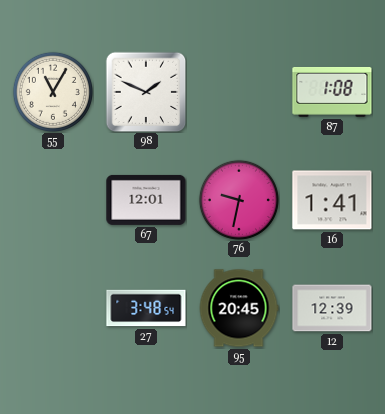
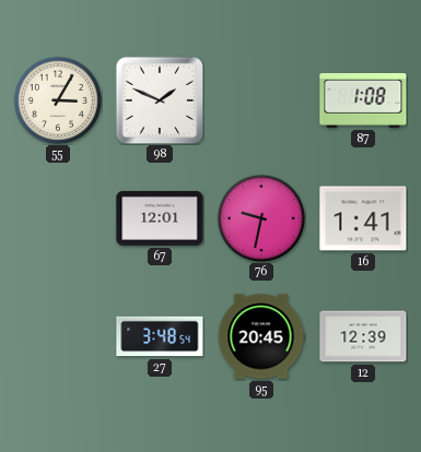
55: 11:05 -> 3:05 (58, 100)
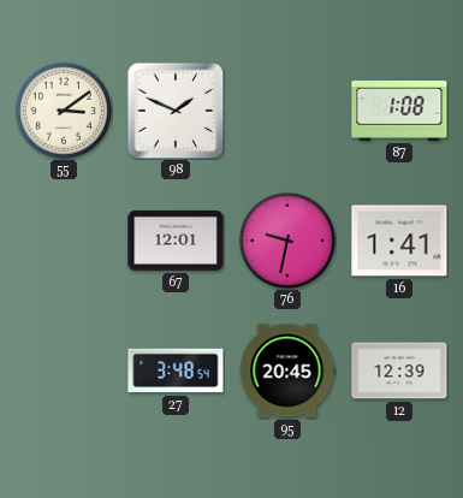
55: 3:05 -> 3:09 (64, 111)
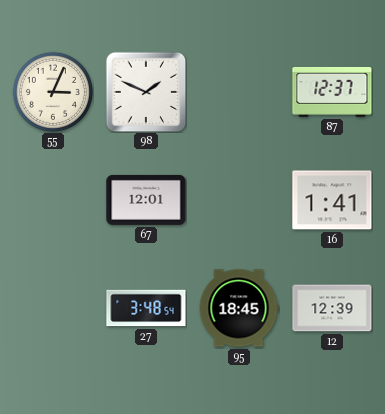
55: 3:09 -> 3:04 (53, 92)
87: 1:08 -> 12:37 (332, 92)
76: 9:32 -> none (287, 241)
95: 20:45 -> 18:45 (239, 308)
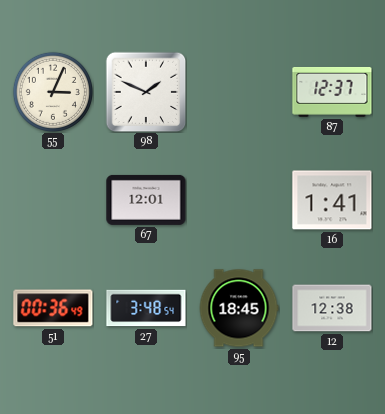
51: none -> 00:36 (53, 308)
12: 12:39 -> 12:38 (332, 308)
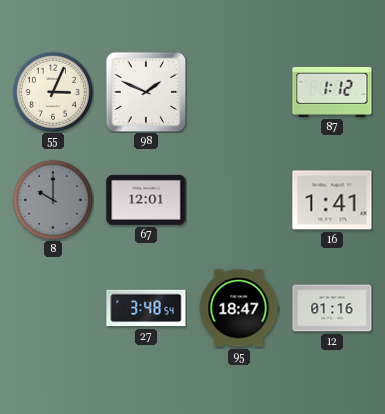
87: 12:37 -> 1:12 (332, 92)
8: none -> 10:00 (53, 200)
51: 00:36 -> none (53, 308)
95: 18:45 -> 18:47 (239, 308)
12: 12:38 -> 01:16 (332, 308)
